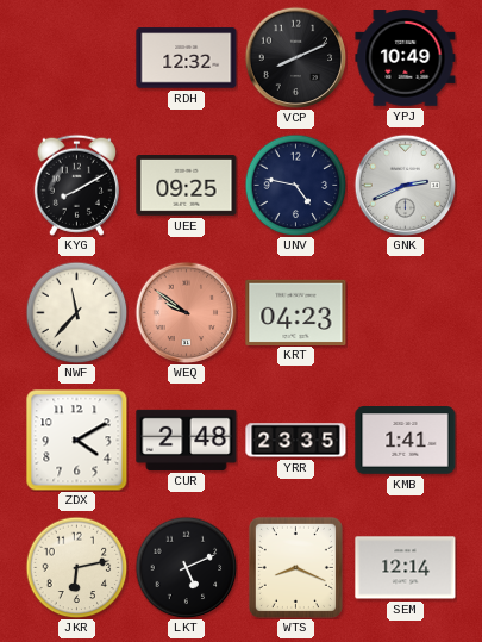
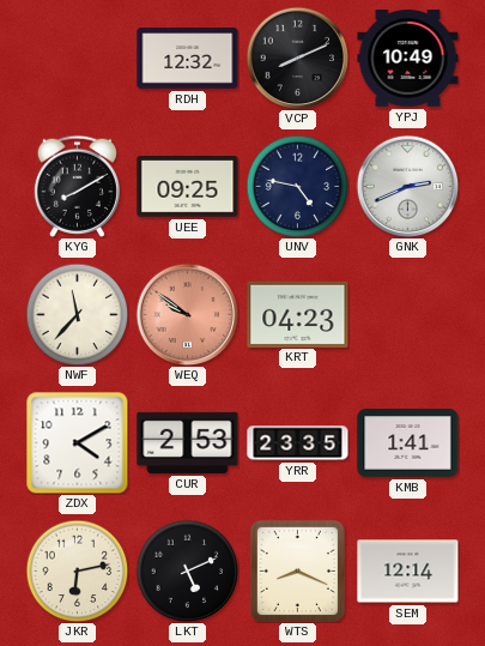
CUR: 2:48 -> 2:53 (188, 442)
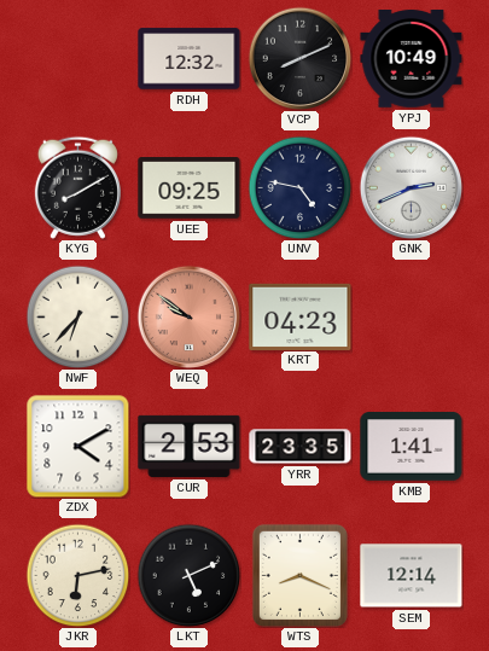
NWF: 11:37 -> 6:37 (77, 316)
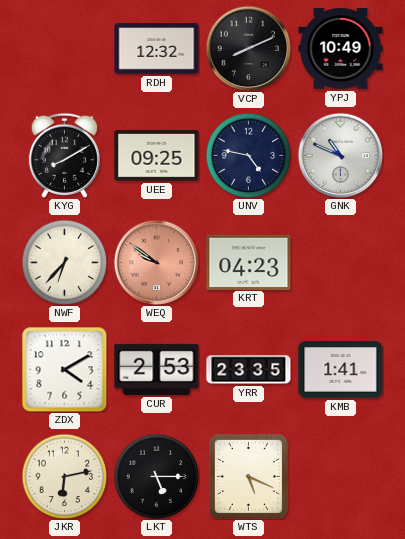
GNK: 2:41 -> 10:49 (340, 155)
LKT: 5:11 -> 5:15 (156, 476)
WTS: 8:19 -> 5:19 (248, 476)
SEM: 12:14 -> none (412, 576)
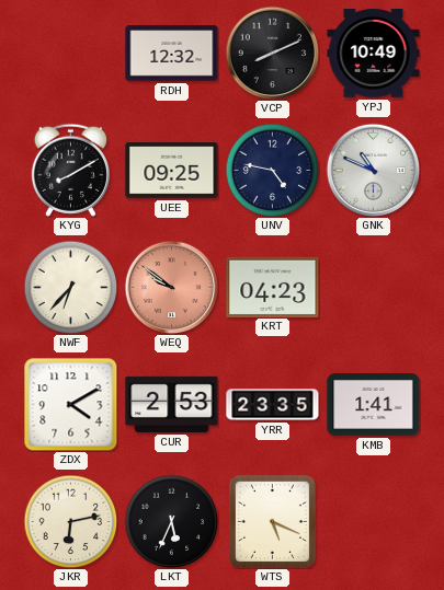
LKT: 5:15 -> 5:34 (171, 521)
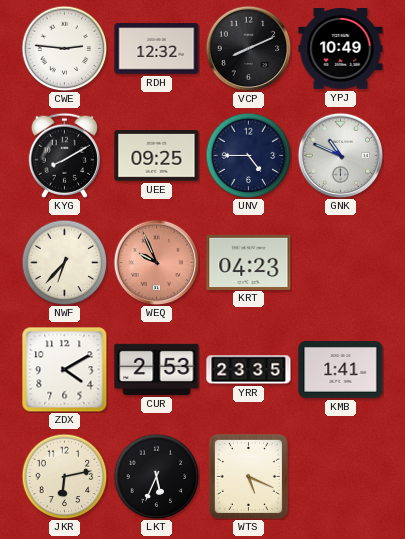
CWE: none -> 2:46 (64, 48)
UNV: 4:47 -> 4:45 (248, 155)
WEQ: 9:51 -> 9:56 (156, 262)
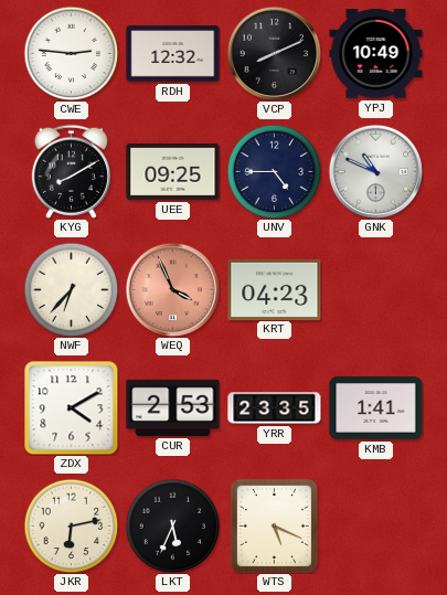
WEQ: 9:56 -> 3:56 (172, 289)
